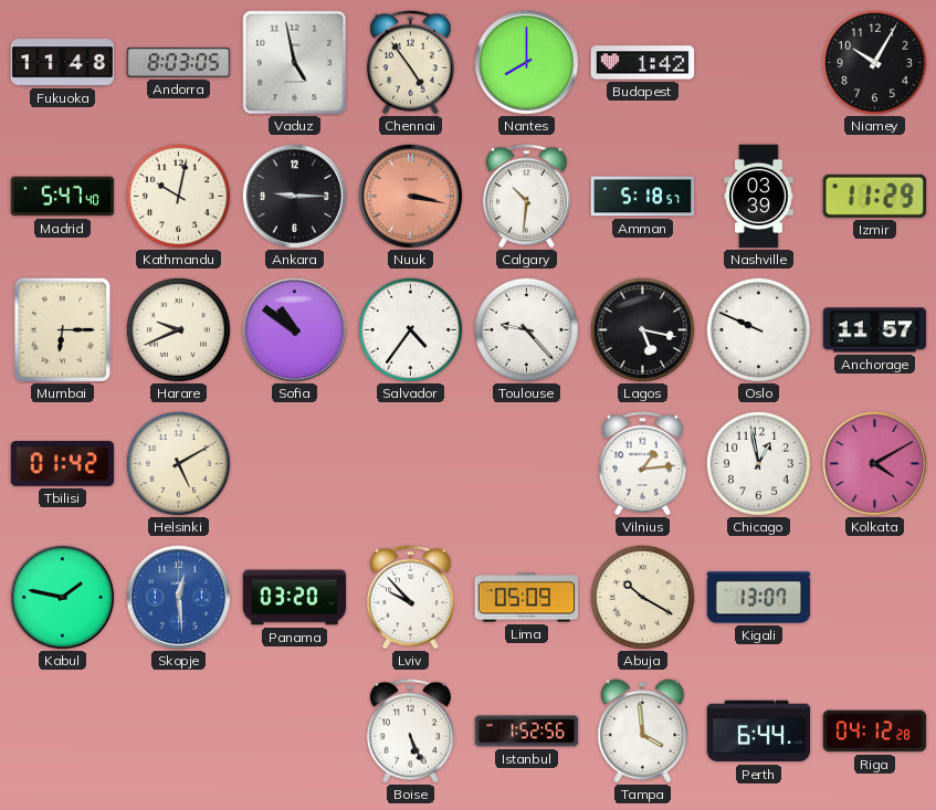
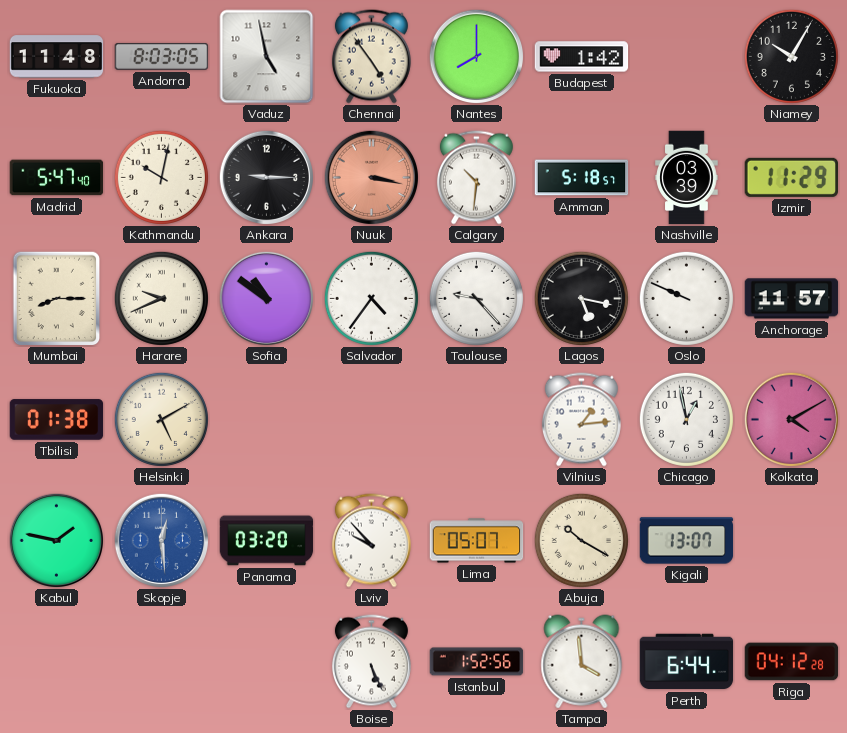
Mumbai: 6:15 -> 8:15 (57, 299)
Tbilisi: 01:42 -> 01:38 (57, 420)
Lima: 05:09 -> 05:07 (477, 541)
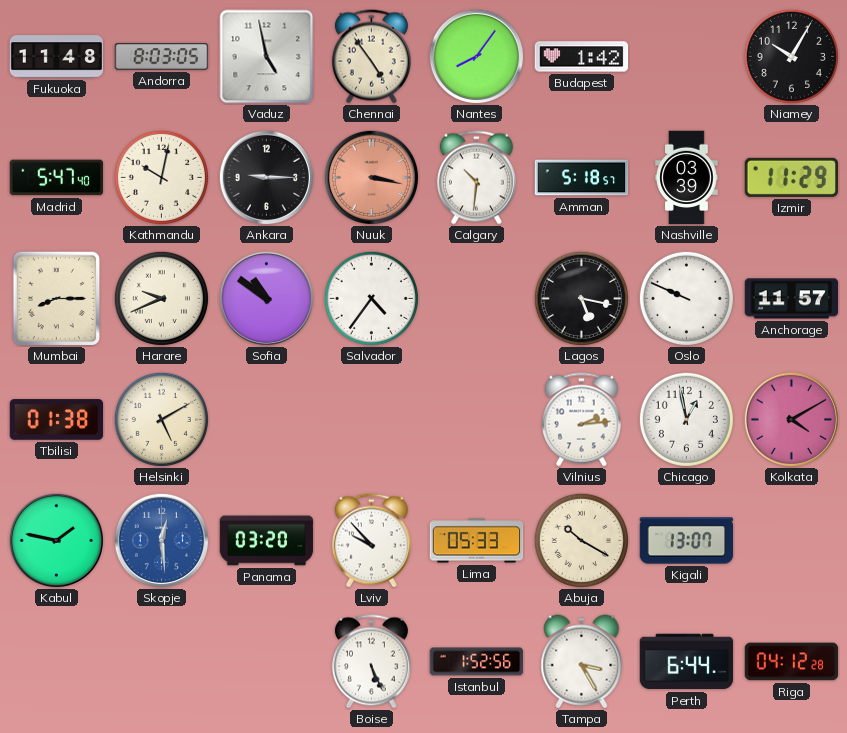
Nantes: 8:00 -> 8:06 (476, 56)
Toulouse: 9:23 -> none (476, 298)
Vilnius: 1:14 -> 2:14 (581, 420)
Lima: 05:07 -> 05:33 (477, 541)
Tampa: 3:59 -> 3:25 (582, 662)
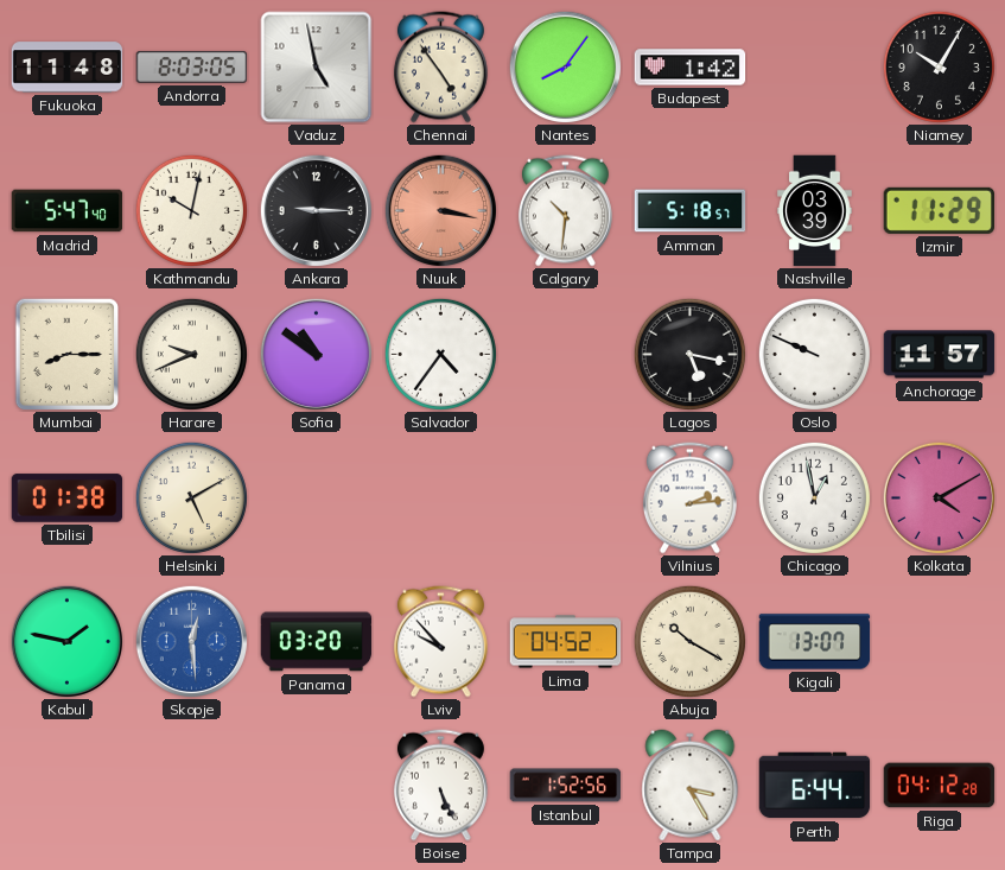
Lima: 05:33 -> 04:52 (566, 642)
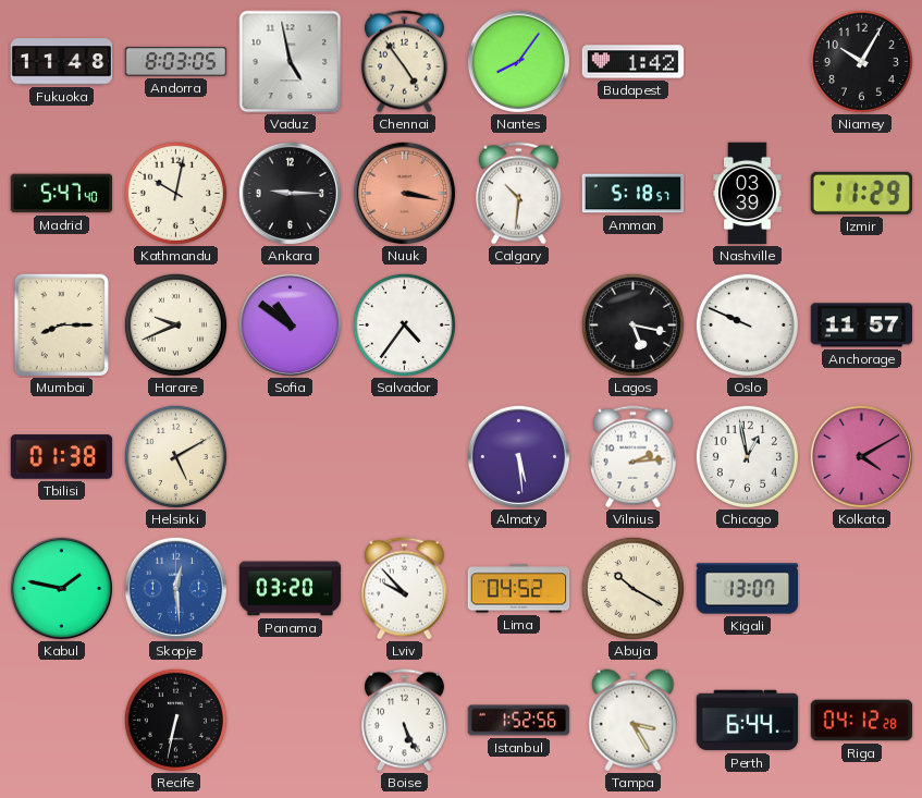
Almaty: none -> 5:29 (518, 456)
Recife: none -> 6:32 (175, 720)
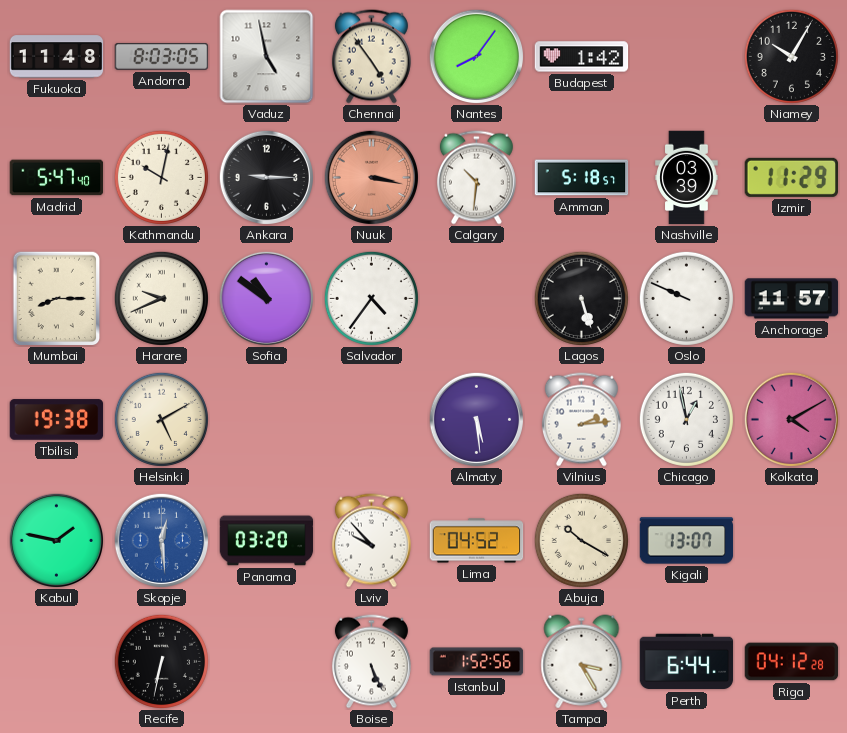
Lagos: 5:17 -> 5:27 (581, 298)
Tbilisi: 01:38 -> 19:38 (57, 420)
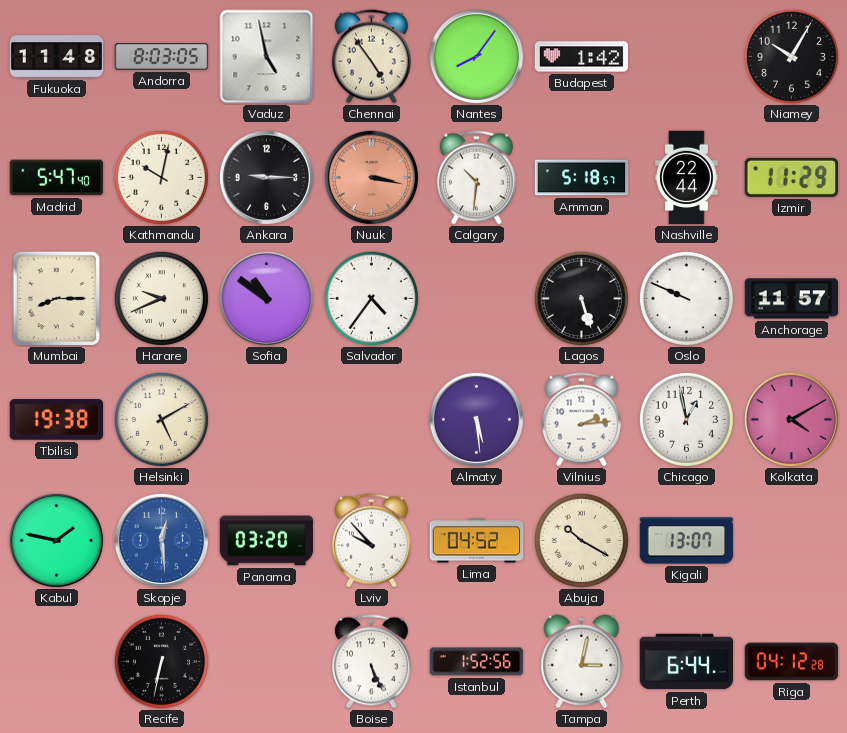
Nashville: 03:39 -> 22:44 (687, 178)
Tampa: 3:25 -> 3:02 (582, 662)
